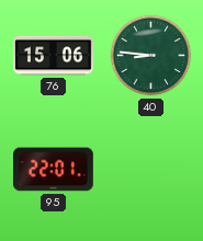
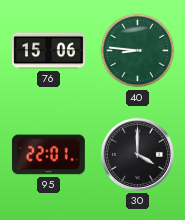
30: none -> 4:00 (137, 154)
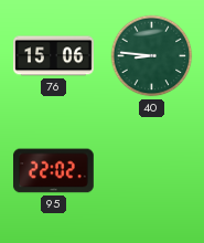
95: 22:01 -> 22:02 (54, 171)
30: 4:00 -> none (137, 154)
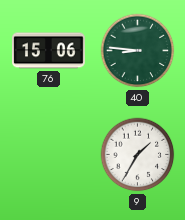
95: 22:02 -> none (54, 171)
9: none -> 1:35 (138, 155)
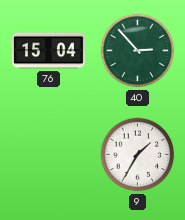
76: 15:06 -> 15:04 (49, 51)
40: 8:46 -> 2:53 (138, 51)
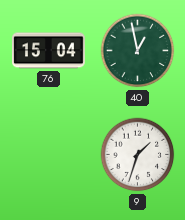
40: 2:53 -> 12:58 (138, 51)
9: 1:35 -> 1:33 (138, 155)
